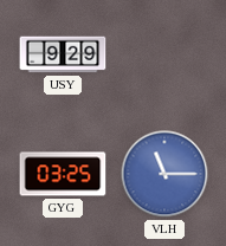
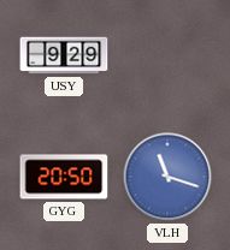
GYG: 03:25 -> 20:50 (64, 177)
VLH: 11:15 -> 11:18 (167, 177)
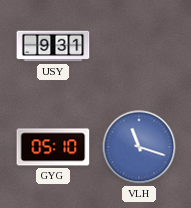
USY: 9:29 -> 9:31 (53, 46)
GYG: 20:50 -> 05:10 (53, 147)
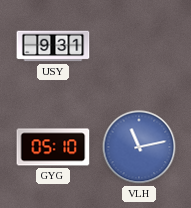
VLH: 11:18 -> 11:13 (139, 147)
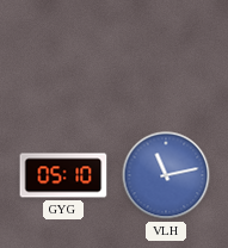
USY: 9:31 -> none (53, 46)
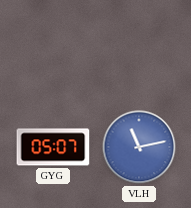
GYG: 05:10 -> 05:07 (53, 147)
